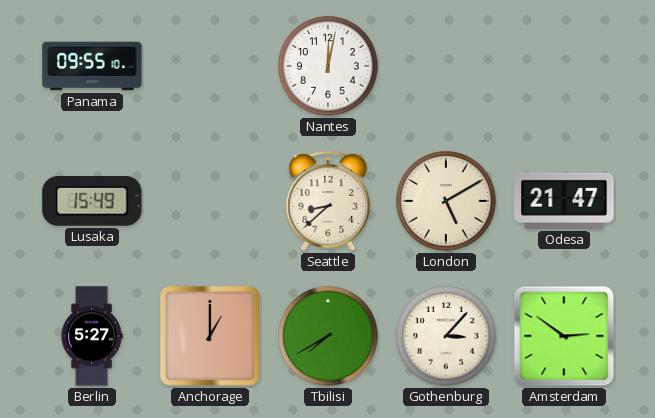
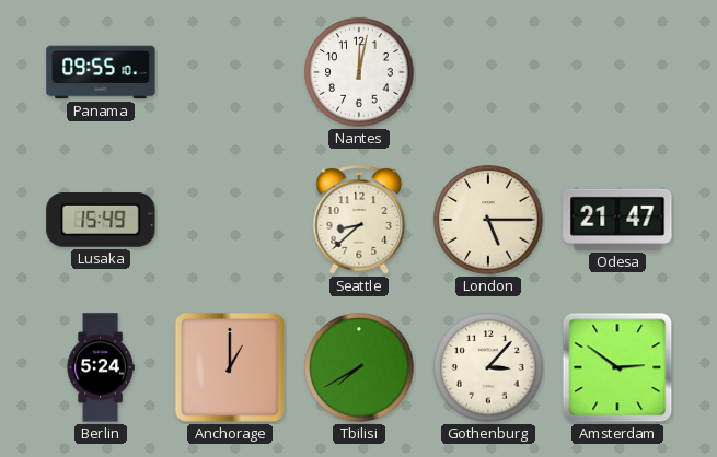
London: 5:10 -> 5:15 (488, 220)
Berlin: 5:27 -> 5:24 (101, 367)
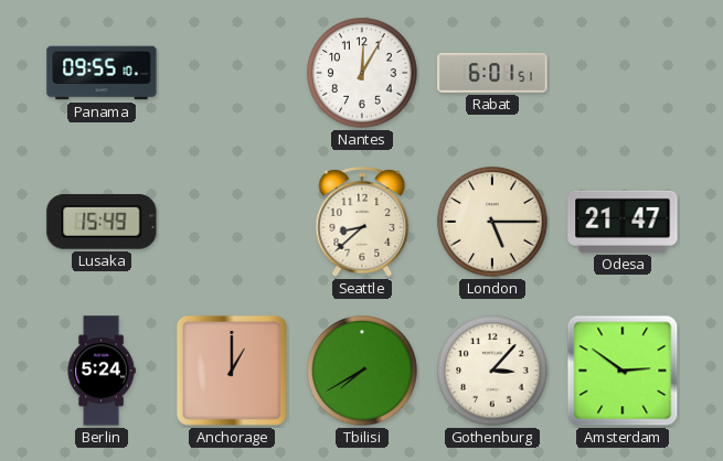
Nantes: 12:02 -> 12:05 (362, 73)
Rabat: none -> 6:01 (492, 73)
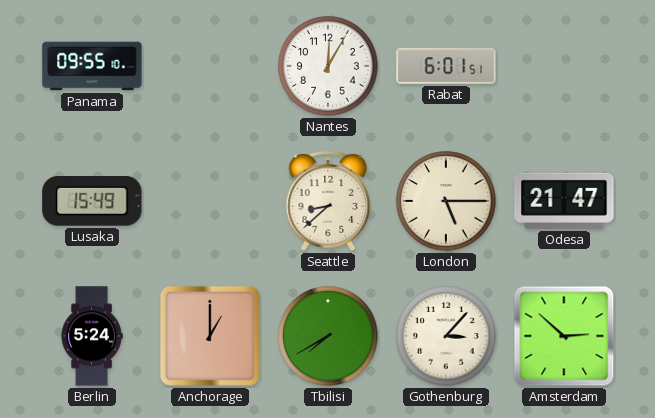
Amsterdam: 2:51 -> 2:52 (564, 336)
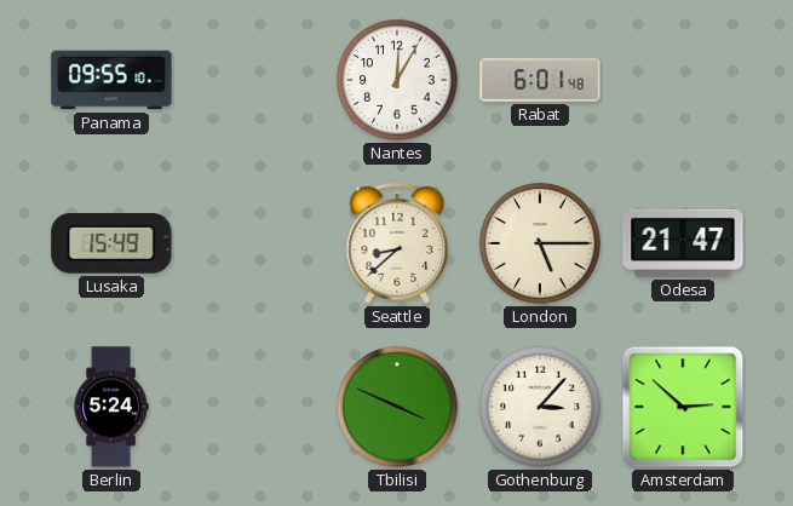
Rabat: 6:01:51 -> 6:01:48 (540, 80)
Anchorage: 1:00 -> none (210, 336)
Tbilisi: 7:40 -> 3:49 (397, 407)
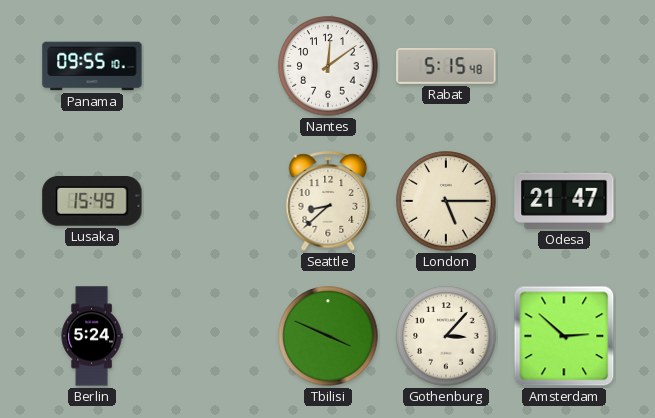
Nantes: 12:05 -> 12:09 (328, 66)
Rabat: 6:01 -> 5:15 (446, 66)
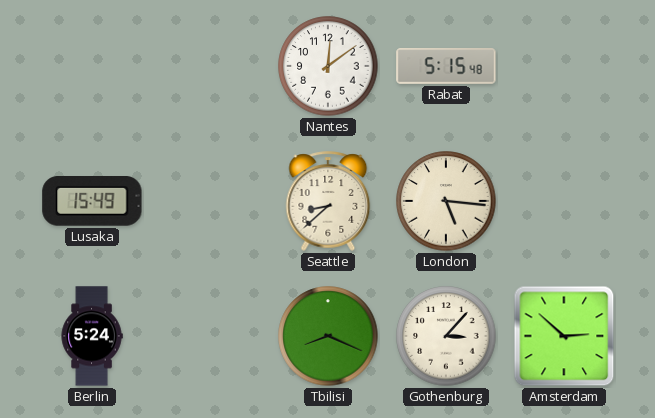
Panama: 09:55 -> none (92, 66)
London: 5:15 -> 5:16 (446, 201)
Odesa: 21:47 -> none (564, 201)
Tbilisi: 3:49 -> 8:19 (328, 336)
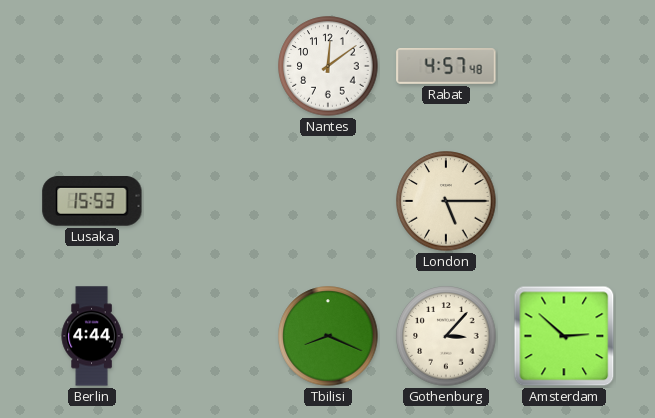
Rabat: 5:15 -> 4:57 (446, 66)
Lusaka: 15:49 -> 15:53 (92, 201)
Seattle: 8:38 -> none (328, 201)
London: 5:16 -> 5:15 (446, 201)
Berlin: 5:24 -> 4:44 (92, 336)
